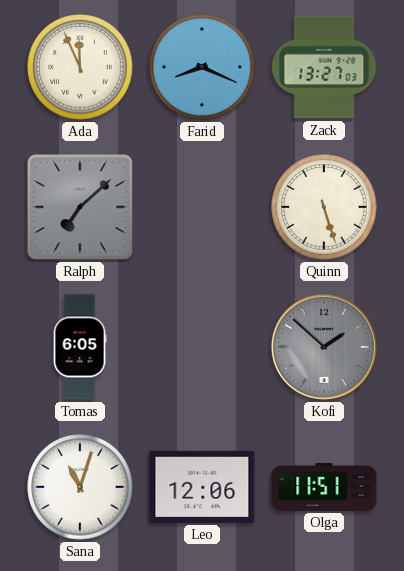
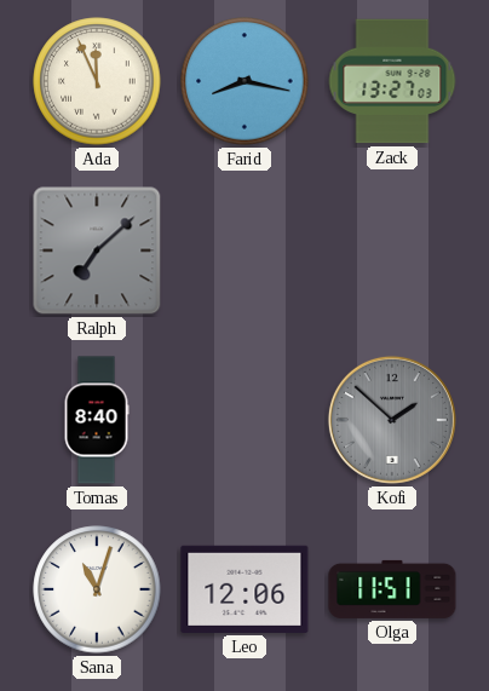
Farid: 8:19 -> 8:17 (244, 81)
Quinn: 5:27 -> none (324, 207)
Tomas: 6:05 -> 8:40 (97, 420)
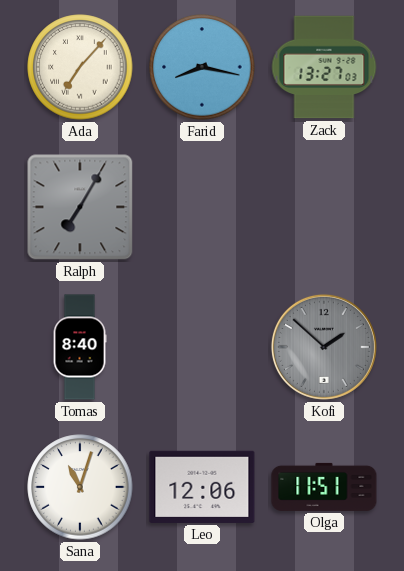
Ada: 11:56 -> 7:07 (80, 67)
Ralph: 7:08 -> 7:05 (80, 207)
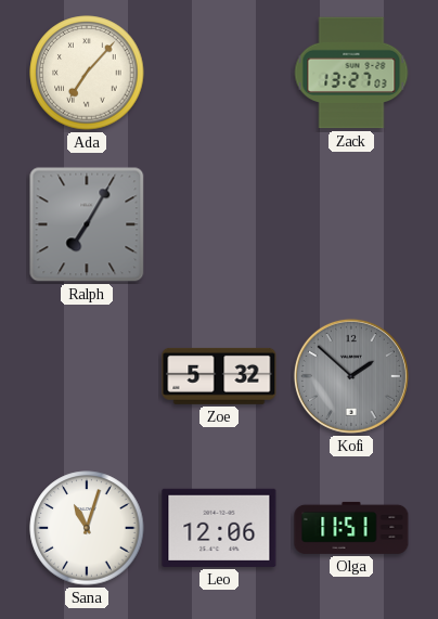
Farid: 8:17 -> none (202, 67)
Tomas: 8:40 -> none (80, 347)
Zoe: none -> 5:32 (219, 376)
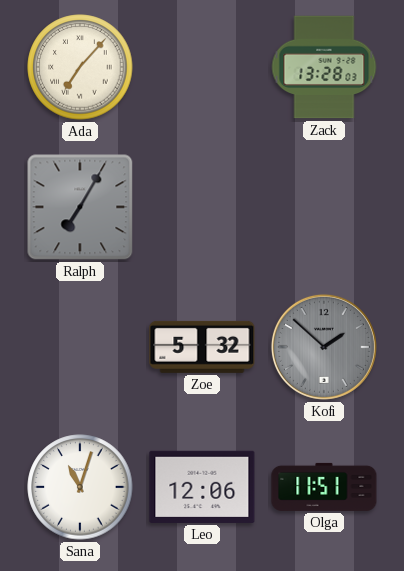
Zack: 13:27 -> 13:28 (324, 67)
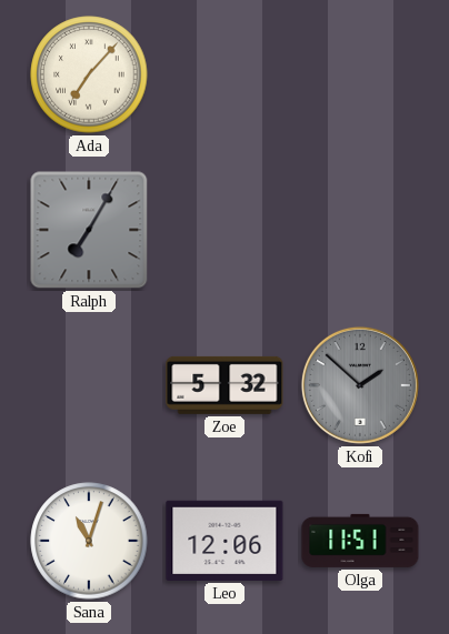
Zack: 13:28 -> none (324, 67)
